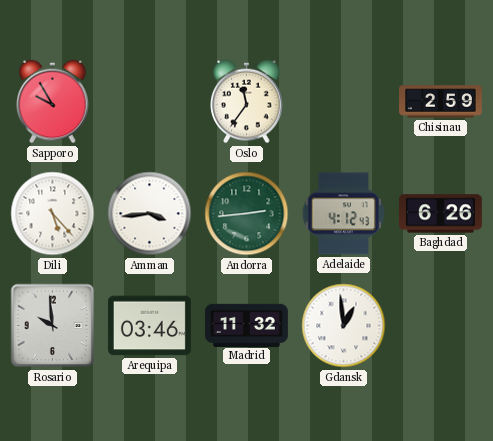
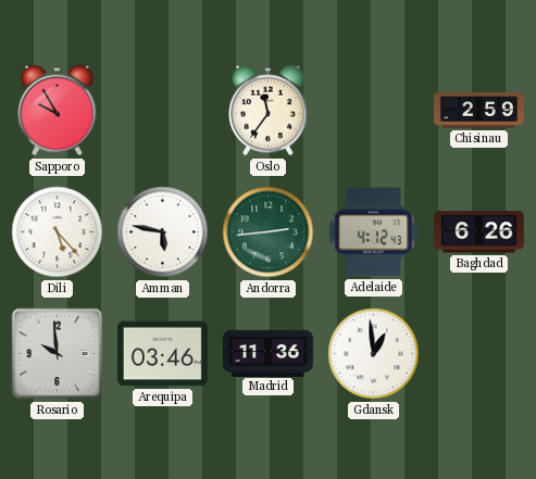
Amman: 3:44 -> 5:47 (163, 232)
Madrid: 11:32 -> 11:36 (267, 353)
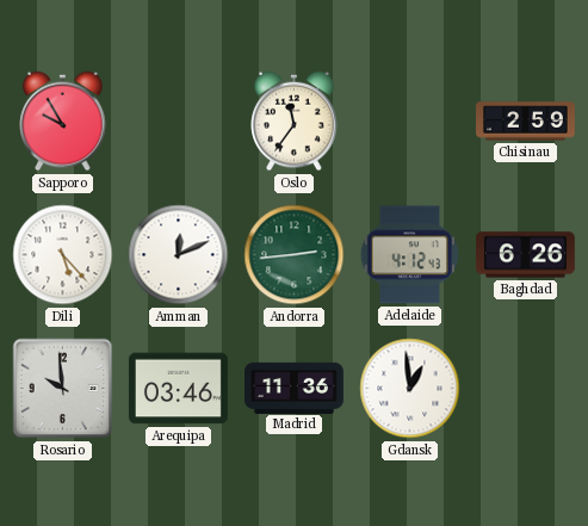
Amman: 5:47 -> 12:11 (179, 255)
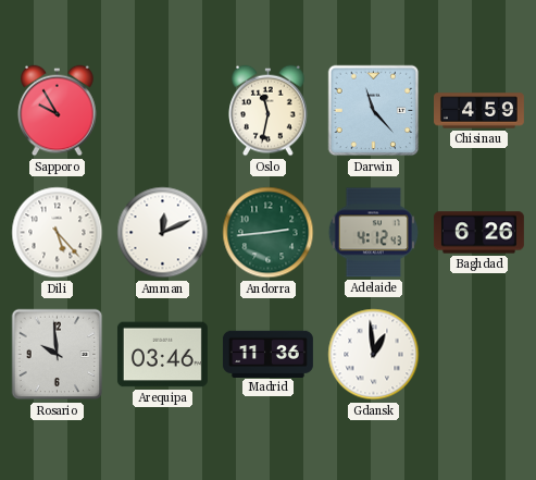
Oslo: 11:36 -> 11:32 (269, 111)
Darwin: none -> 11:23 (374, 111)
Chisinau: 2:59 -> 4:59 (479, 111)
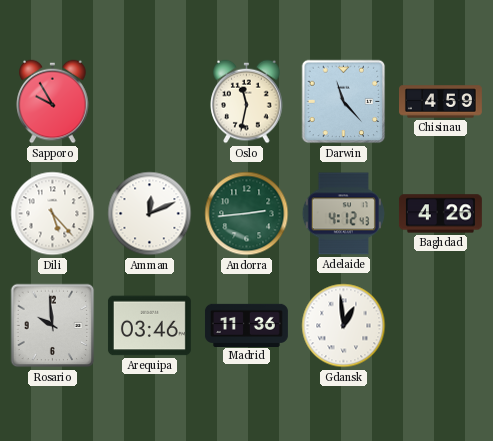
Baghdad: 6:26 -> 4:26 (440, 214)
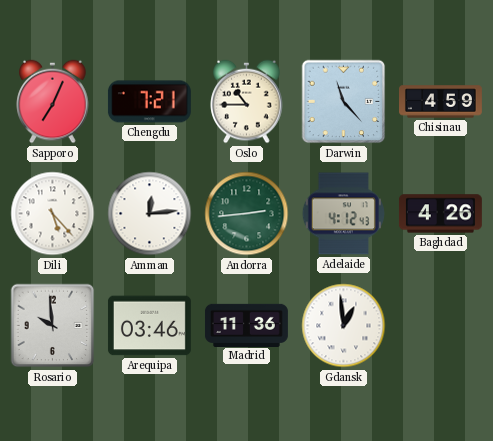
Sapporo: 9:55 -> 7:04 (53, 102)
Chengdu: none -> 7:21 (149, 102)
Oslo: 11:32 -> 10:45 (247, 102)
Amman: 12:11 -> 12:14 (150, 214)
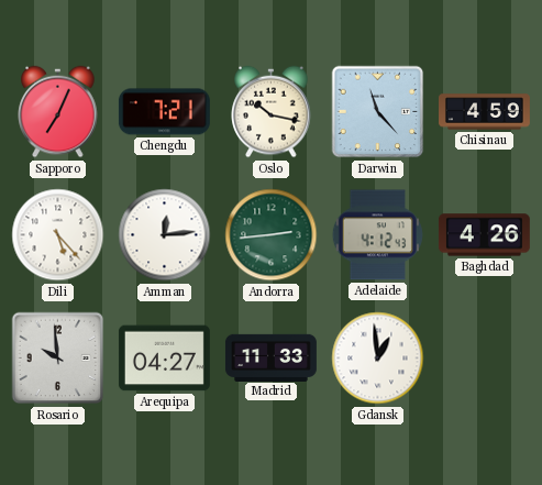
Oslo: 10:45 -> 10:17 (272, 112)
Arequipa: 03:46 -> 04:27 (164, 359)
Madrid: 11:36 -> 11:33 (270, 357)
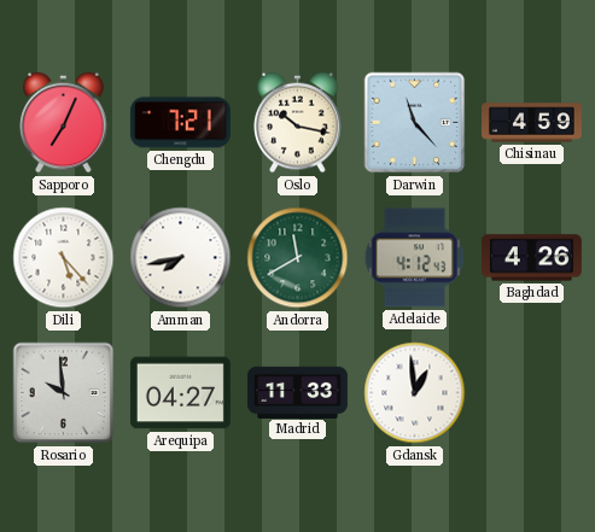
Amman: 12:14 -> 7:43 (181, 258)
Andorra: 2:44 -> 11:40 (298, 258)
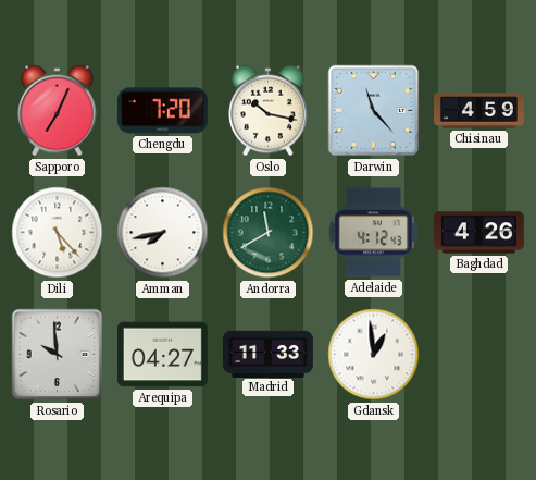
Chengdu: 7:21 -> 7:20 (162, 111)
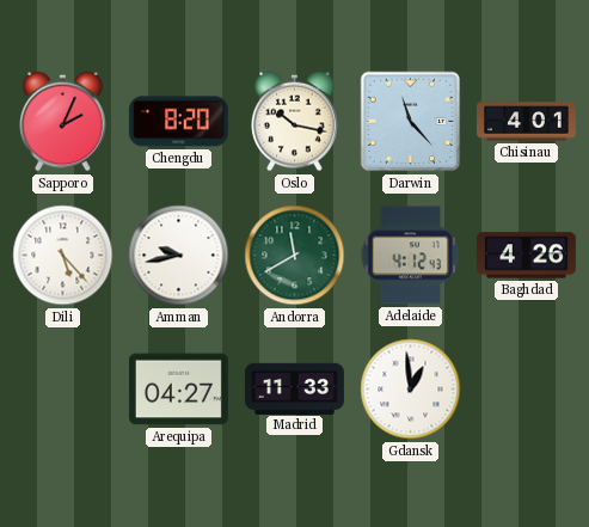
Sapporo: 7:04 -> 2:04 (63, 122)
Chengdu: 7:20 -> 8:20 (178, 122)
Chisinau: 4:59 -> 4:01 (527, 122)
Amman: 7:43 -> 9:43 (179, 256)
Rosario: 9:59 -> none (58, 355)
